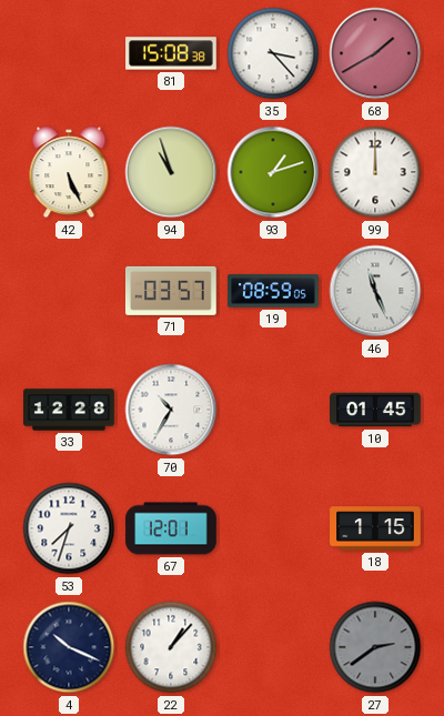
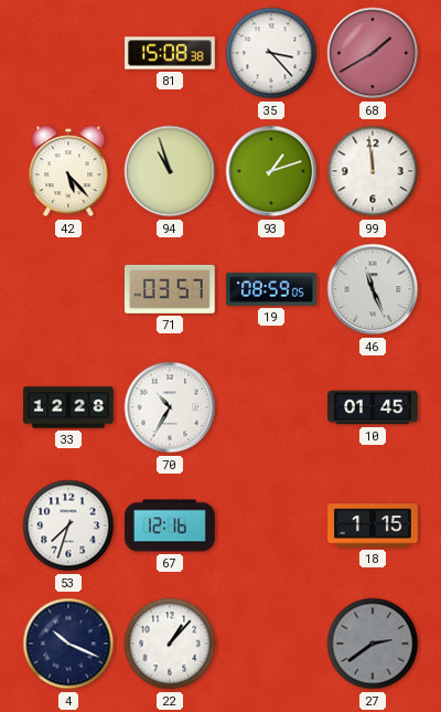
42: 5:26 -> 5:23 (68, 171)
99: 12:00 -> 11:59 (373, 171)
67: 12:01 -> 12:16 (170, 525)
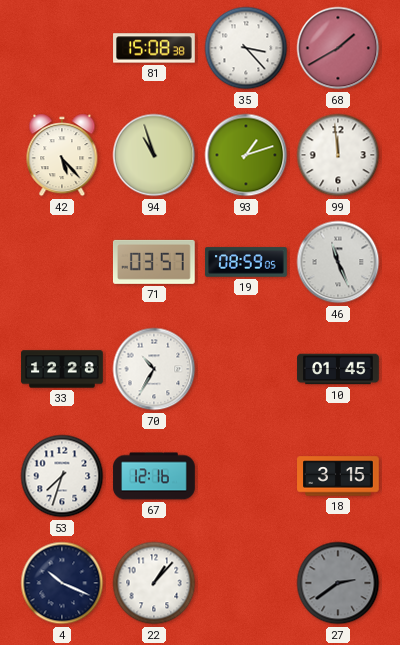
18: 1:15 -> 3:15 (338, 476)
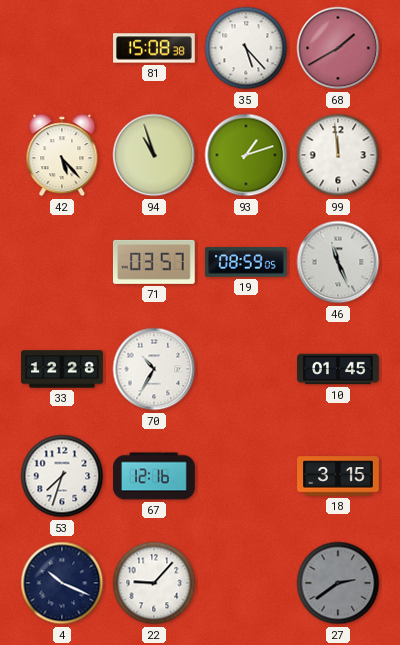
35: 3:23 -> 5:23 (246, 48)
22: 1:07 -> 9:07 (154, 583)
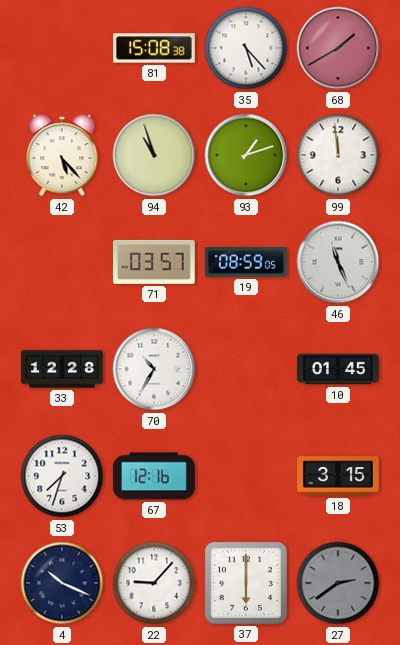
37: none -> 6:00 (246, 583)
